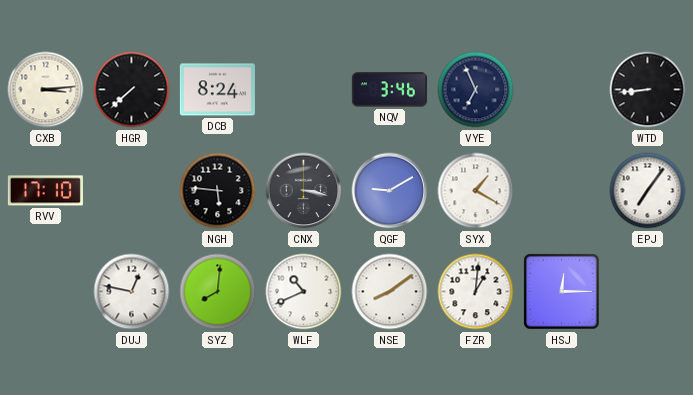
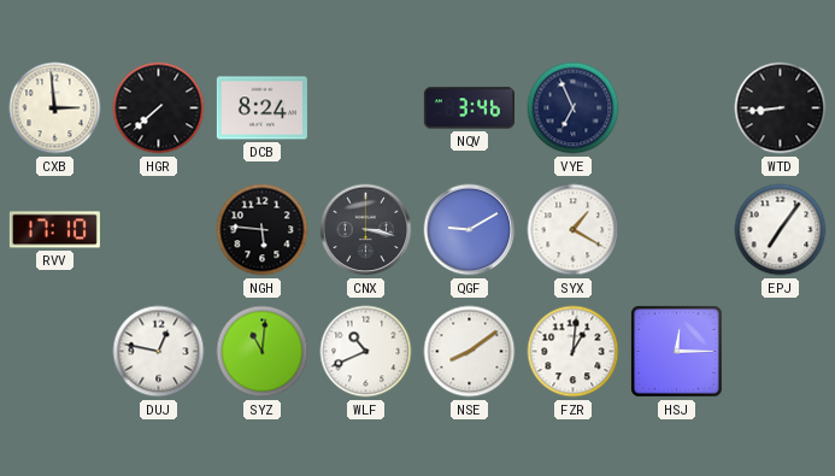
CXB: 3:14 -> 2:59 (55, 108)
SYZ: 8:01 -> 11:01 (263, 352)
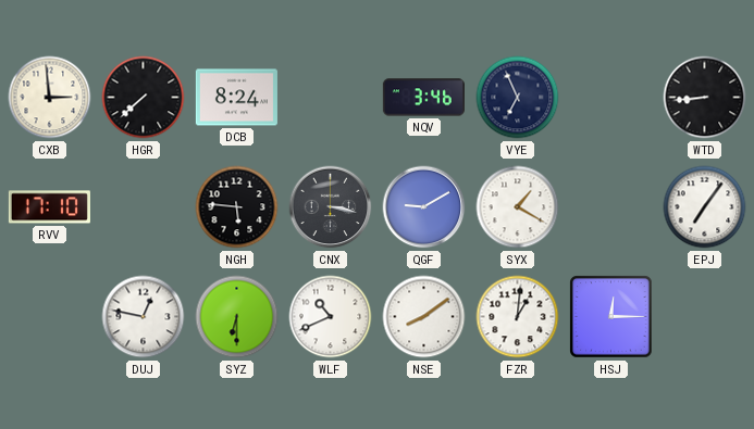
SYZ: 11:01 -> 6:30 (237, 317)
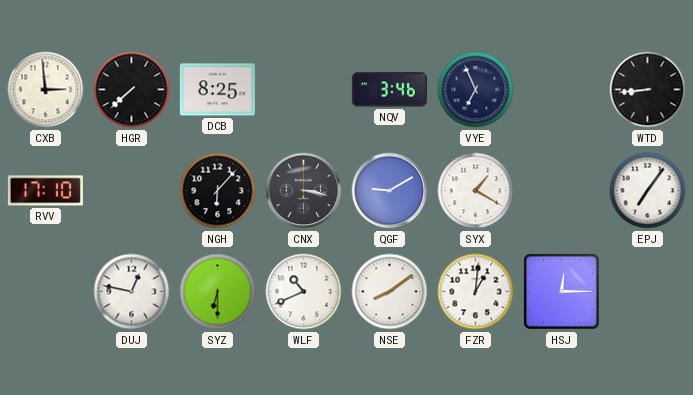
DCB: 8:24 -> 8:25 (217, 90)
NGH: 5:46 -> 6:07 (218, 191)
